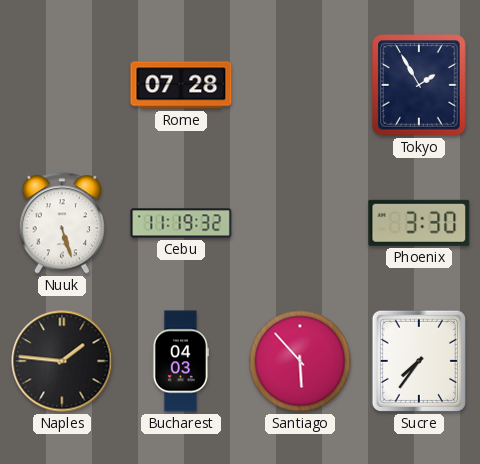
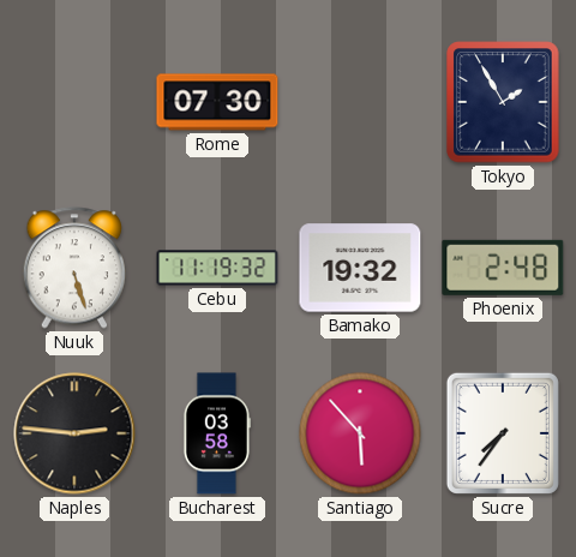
Rome: 07:28 -> 07:30 (217, 102)
Bamako: none -> 19:32 (360, 268)
Phoenix: 3:30 -> 2:48 (503, 268)
Naples: 1:46 -> 2:46 (74, 433)
Bucharest: 04:03 -> 03:58 (216, 433)
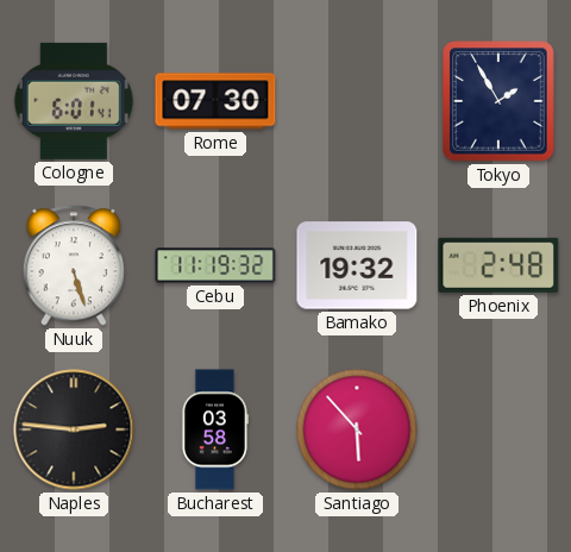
Cologne: none -> 6:01 (74, 101)
Sucre: 7:36 -> none (503, 433)
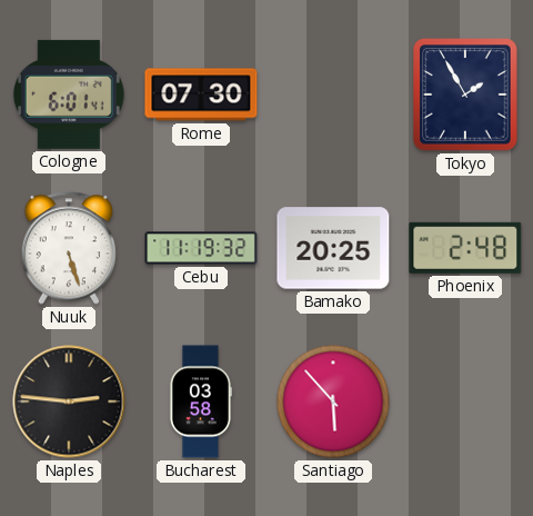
Bamako: 19:32 -> 20:25 (333, 248)
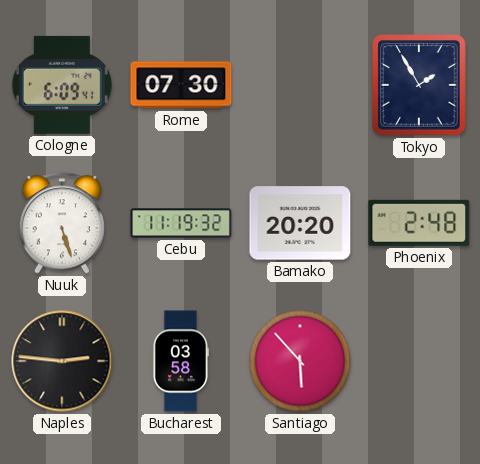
Cologne: 6:01 -> 6:09 (62, 85)
Bamako: 20:25 -> 20:20 (300, 223)
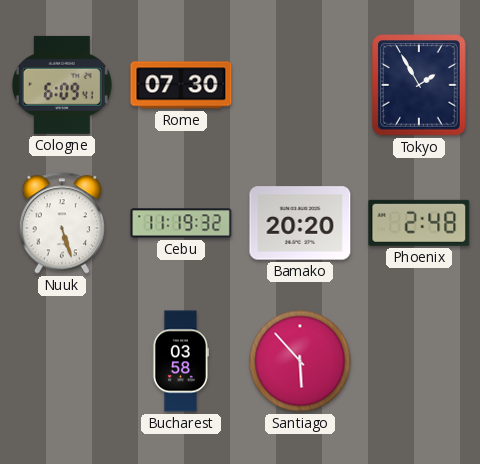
Naples: 2:46 -> none (62, 361)
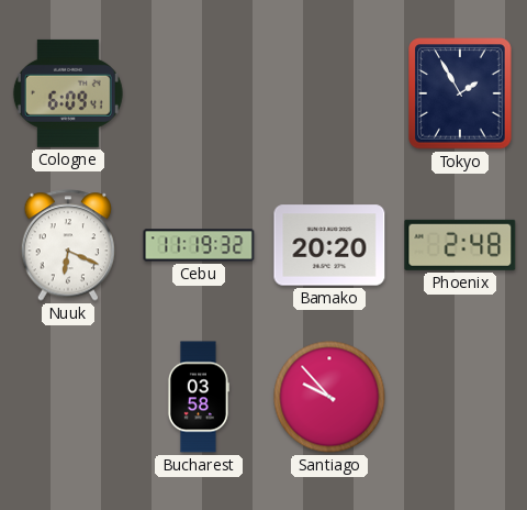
Rome: 07:30 -> none (181, 85)
Nuuk: 5:27 -> 6:19 (68, 245)
Santiago: 5:53 -> 9:53 (329, 397)
